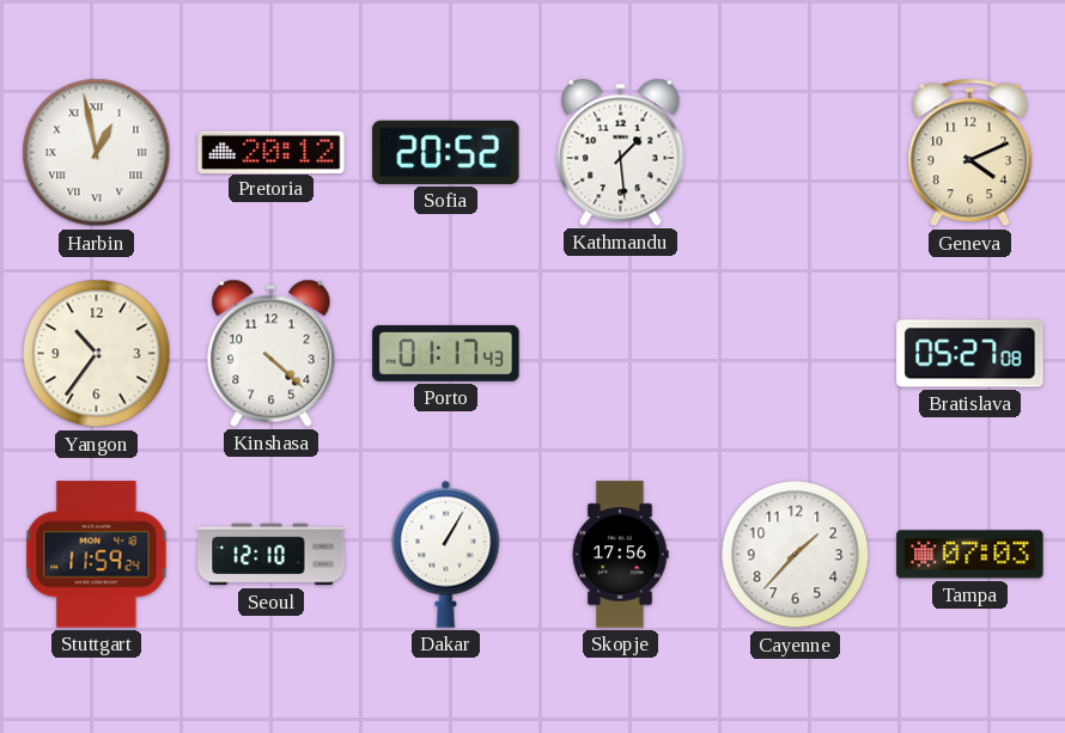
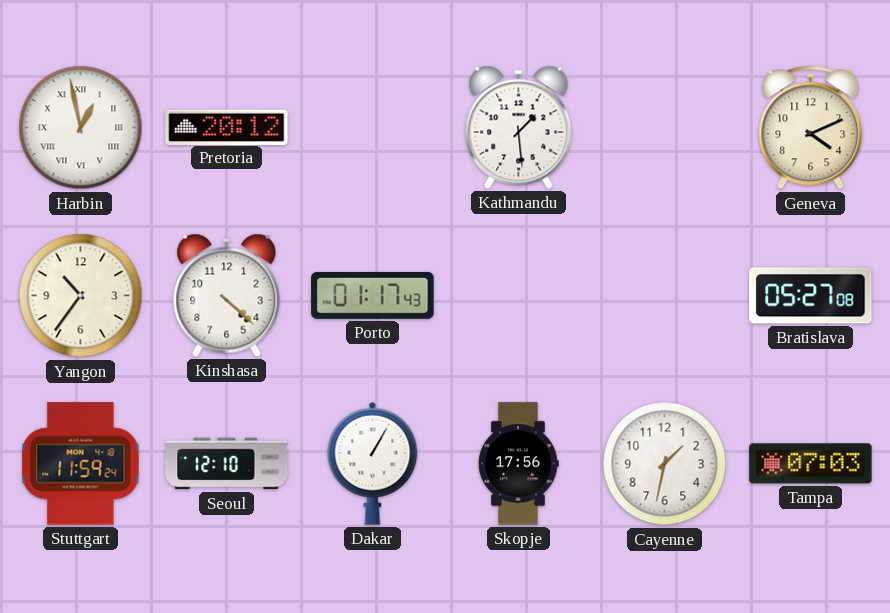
Sofia: 20:52 -> none (446, 152)
Cayenne: 1:37 -> 1:32 (665, 464)
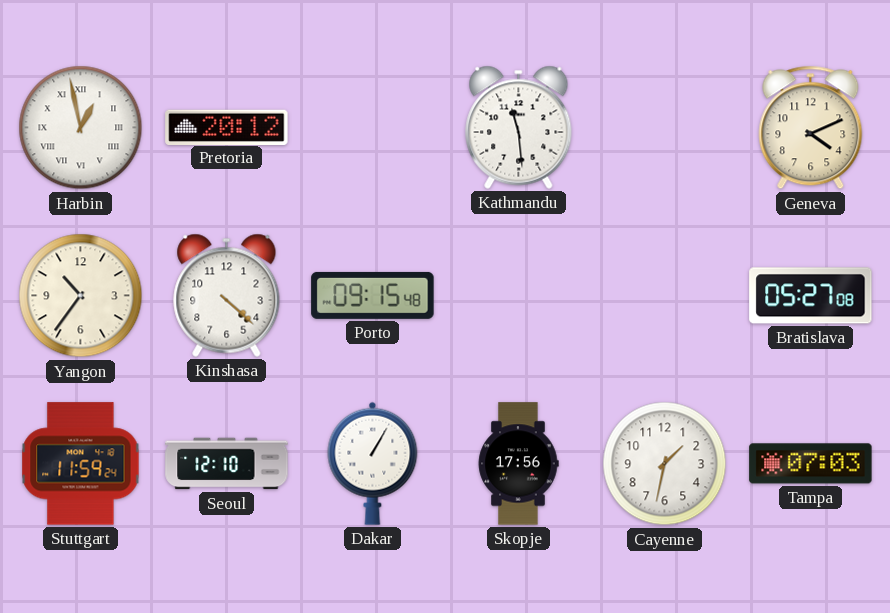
Kathmandu: 1:29 -> 11:29 (519, 127)
Porto: 01:17 -> 09:15 (373, 295)
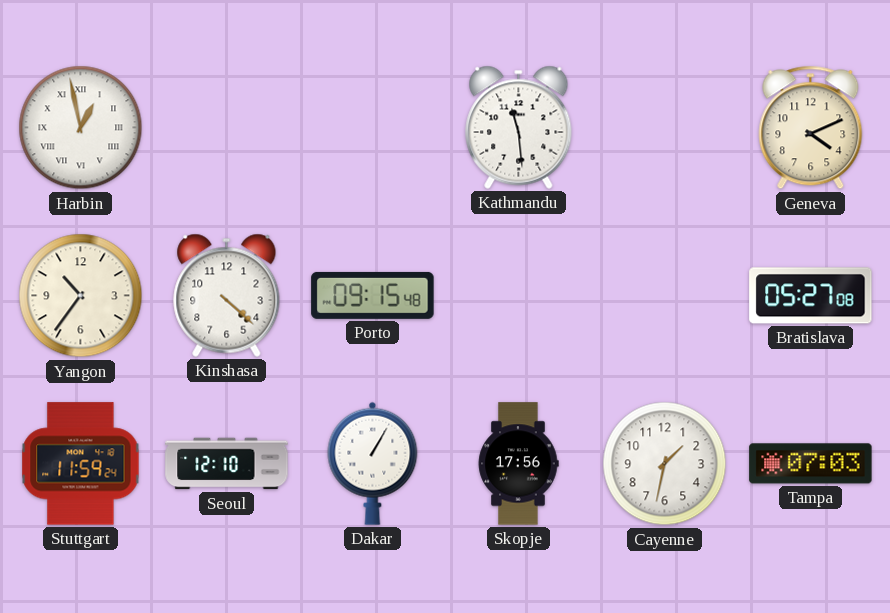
Pretoria: 20:12 -> none (227, 127)
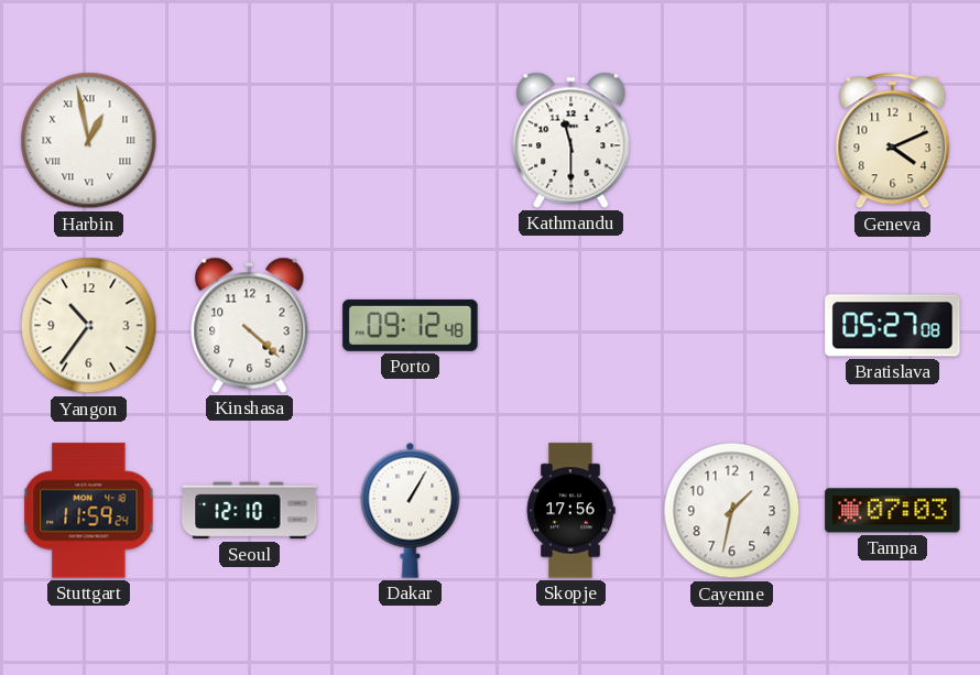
Kathmandu: 11:29 -> 11:30 (571, 140)
Porto: 09:15 -> 09:12 (411, 325)
